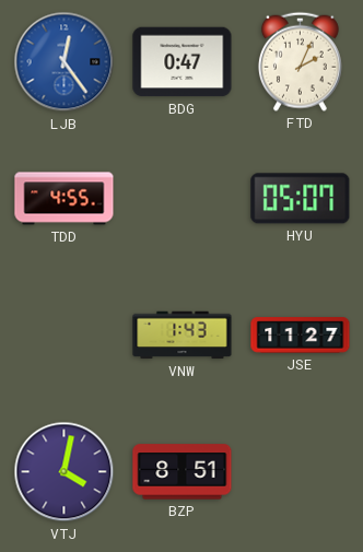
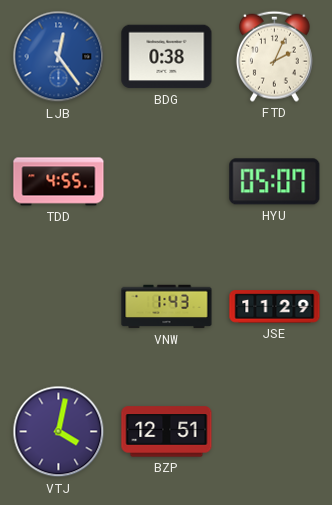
BDG: 0:47 -> 0:38 (167, 57)
JSE: 11:27 -> 11:29 (275, 307)
BZP: 8:51 -> 12:51 (167, 432)
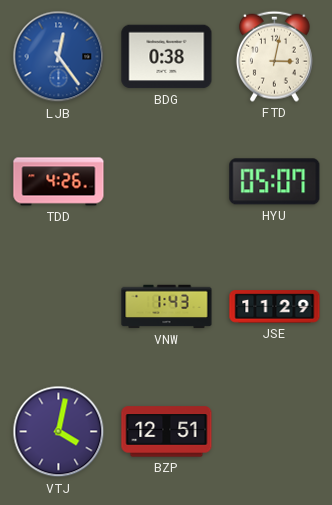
FTD: 2:04 -> 3:02 (274, 56)
TDD: 4:55 -> 4:26 (59, 182)
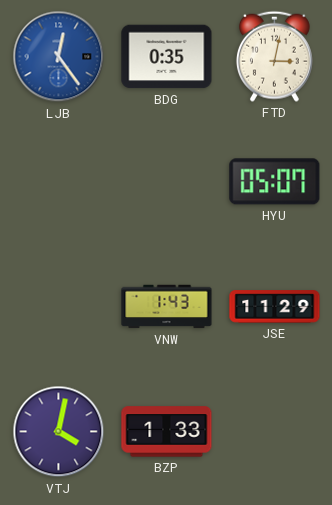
BDG: 0:38 -> 0:35 (167, 57)
TDD: 4:26 -> none (59, 182)
BZP: 12:51 -> 1:33 (167, 432)
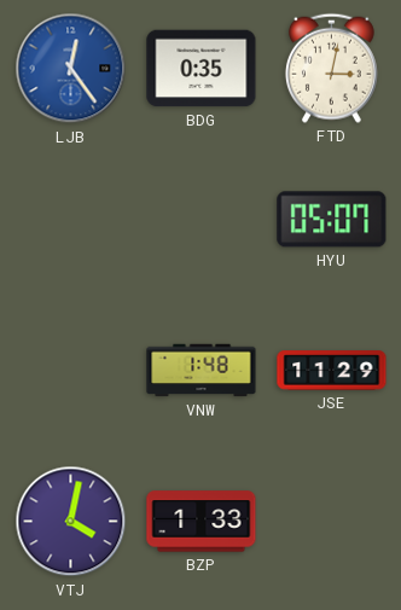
VNW: 1:43 -> 1:48 (202, 371)
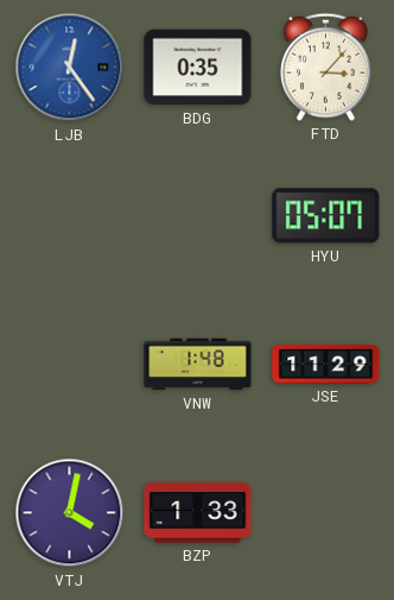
FTD: 3:02 -> 3:07 (325, 67)
